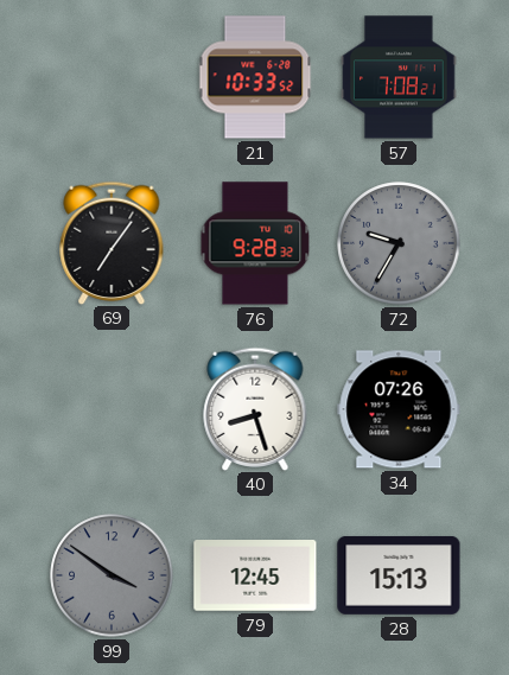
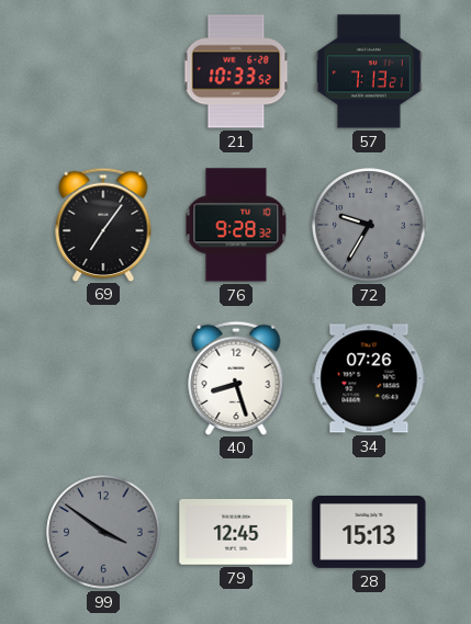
57: 7:08 -> 7:13 (369, 71)
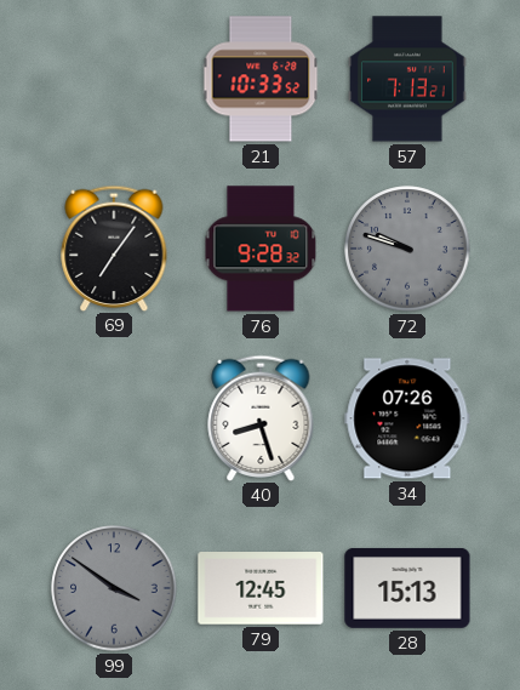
72: 9:35 -> 9:48 (407, 249)
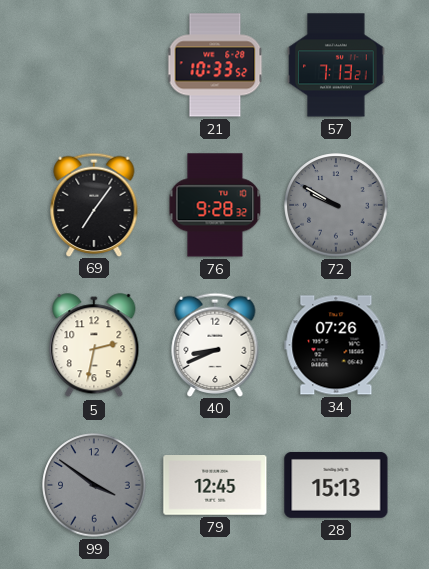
72: 9:48 -> 9:50 (336, 205)
5: none -> 2:32 (94, 346)
40: 8:27 -> 8:41 (215, 344)
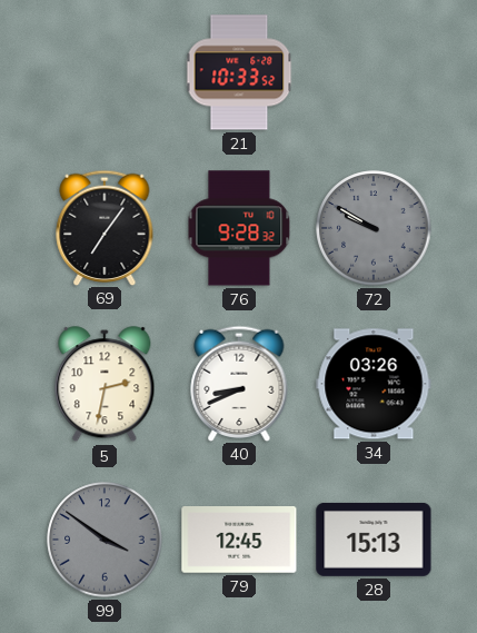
57: 7:13 -> none (336, 65)
34: 07:26 -> 03:26 (374, 384)
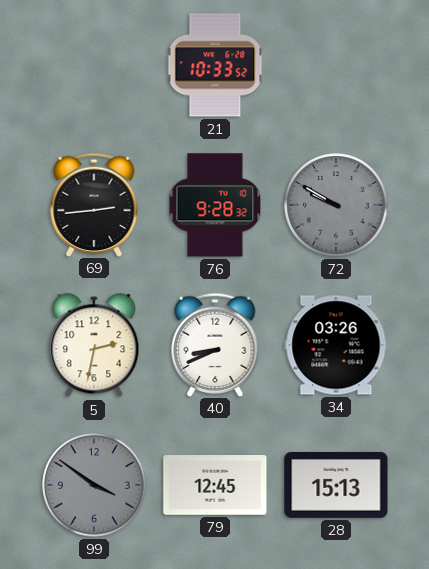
69: 7:06 -> 2:44 (94, 204)
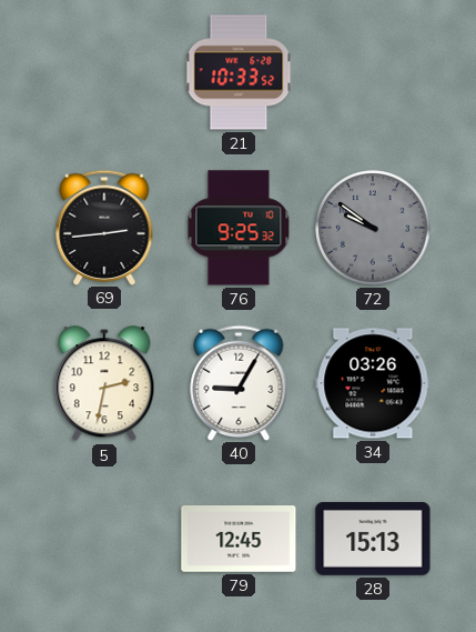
76: 9:28 -> 9:25 (239, 228)
72: 9:50 -> 9:51 (373, 228)
40: 8:41 -> 9:05 (239, 382)
99: 3:51 -> none (94, 485)
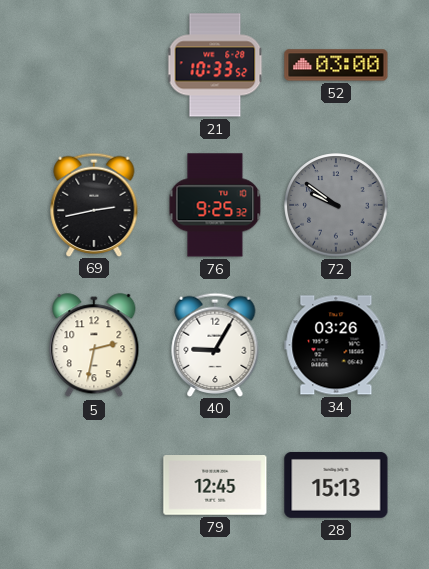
52: none -> 03:00 (336, 65)
69: 2:44 -> 2:43 (94, 204)
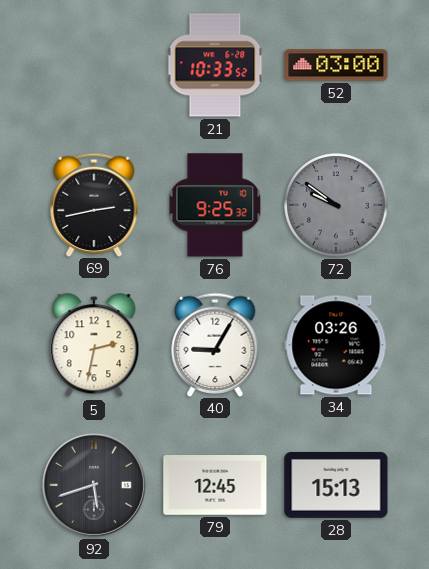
92: none -> 5:42 (94, 485)
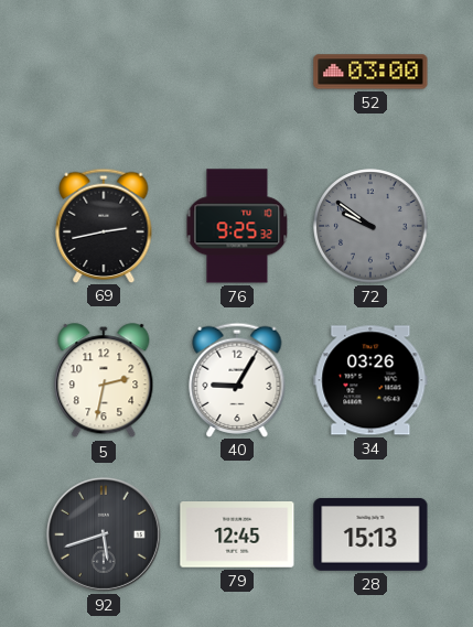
21: 10:33 -> none (215, 65)
